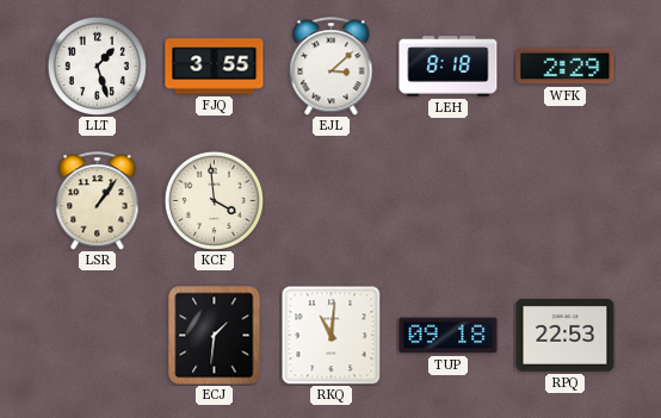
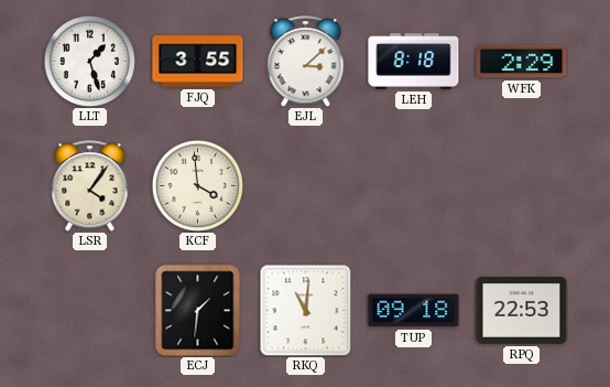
LSR: 1:06 -> 4:06 (90, 186)
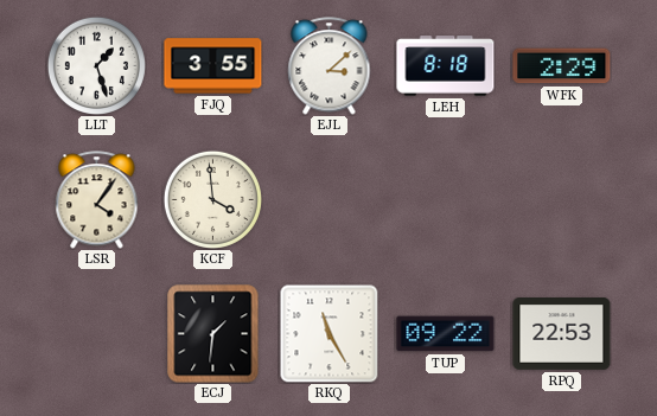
RKQ: 11:01 -> 11:25 (328, 333)
TUP: 09:18 -> 09:22 (446, 334)
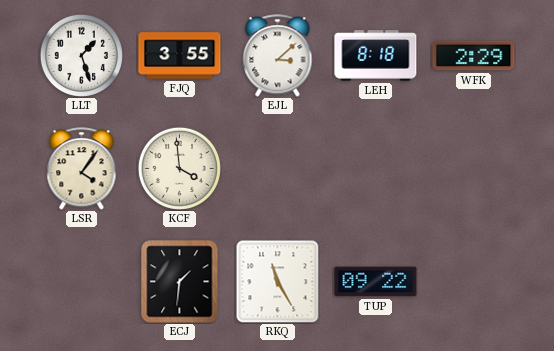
RPQ: 22:53 -> none (562, 334)
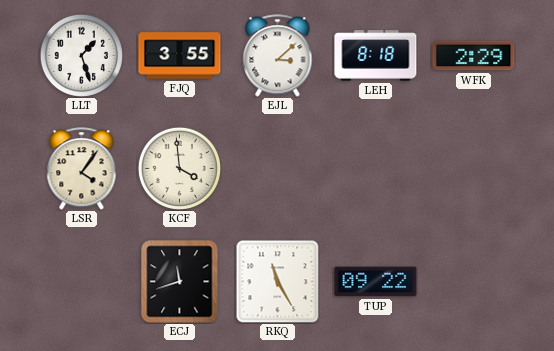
ECJ: 1:31 -> 11:42 (180, 282)
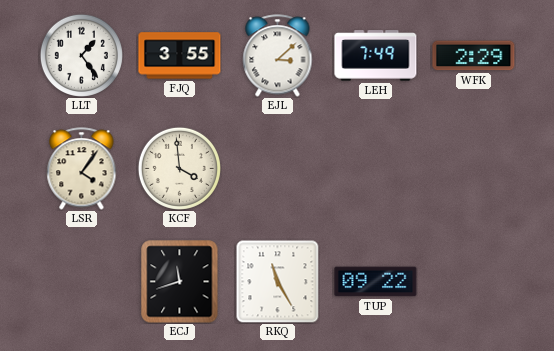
LLT: 1:27 -> 1:24 (81, 55)
LEH: 8:18 -> 7:49 (376, 56)
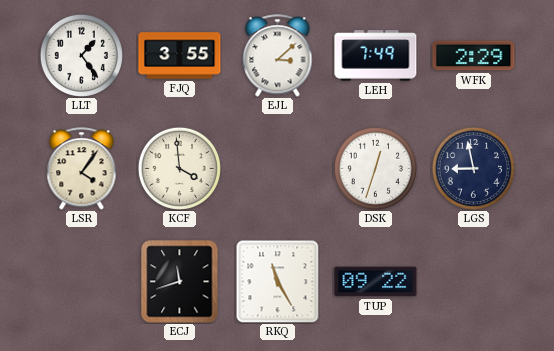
DSK: none -> 12:33 (375, 168)
LGS: none -> 8:58 (473, 168)
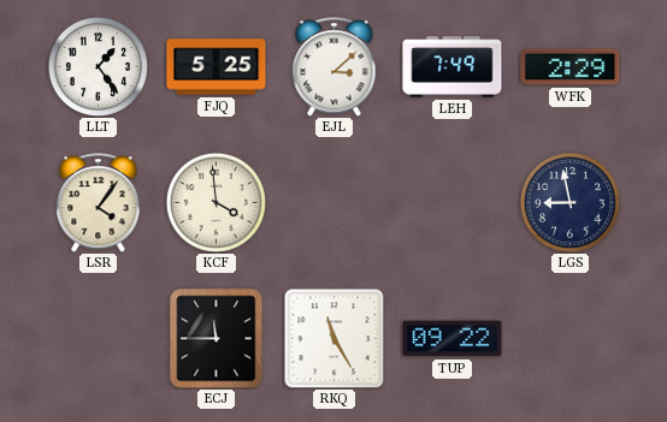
FJQ: 3:55 -> 5:25 (217, 67)
DSK: 12:33 -> none (375, 168)
ECJ: 11:42 -> 11:45 (217, 339)
